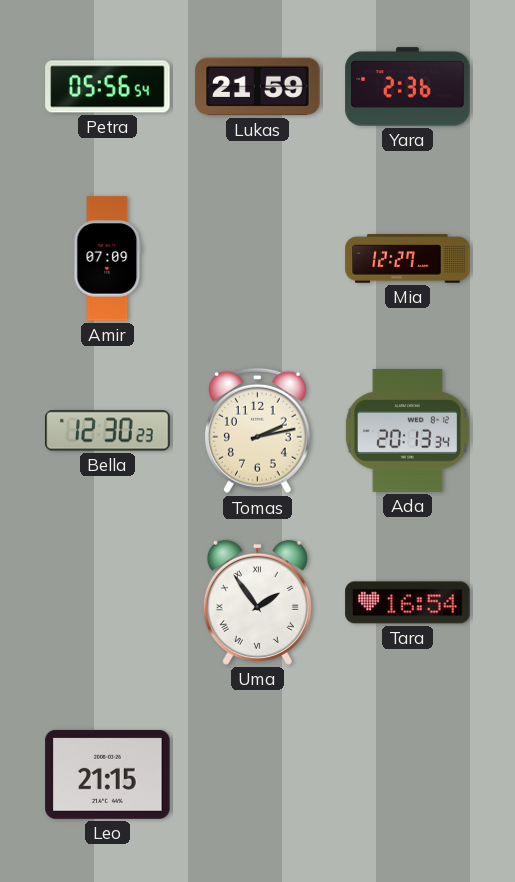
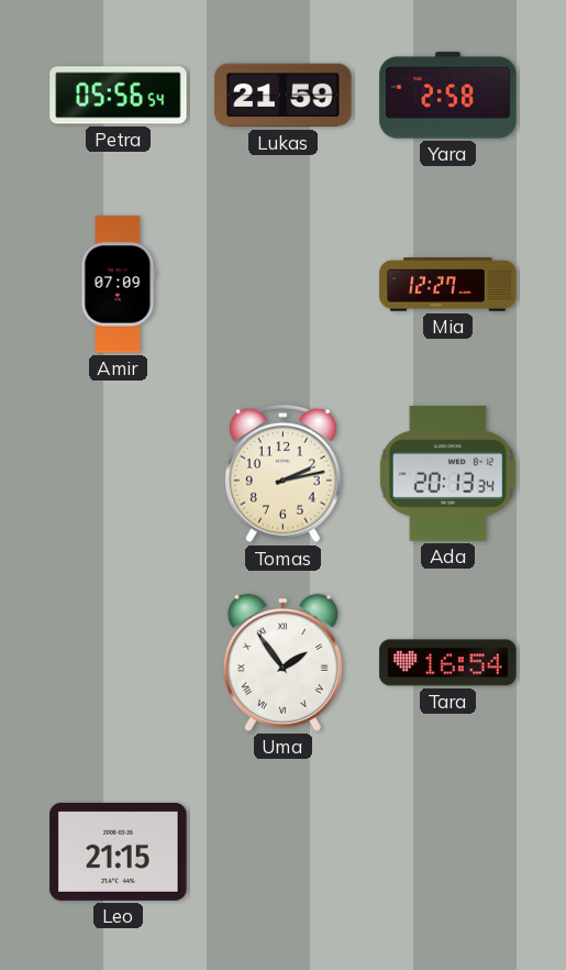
Yara: 2:36 -> 2:58 (448, 96)
Bella: 12:30 -> none (108, 431)
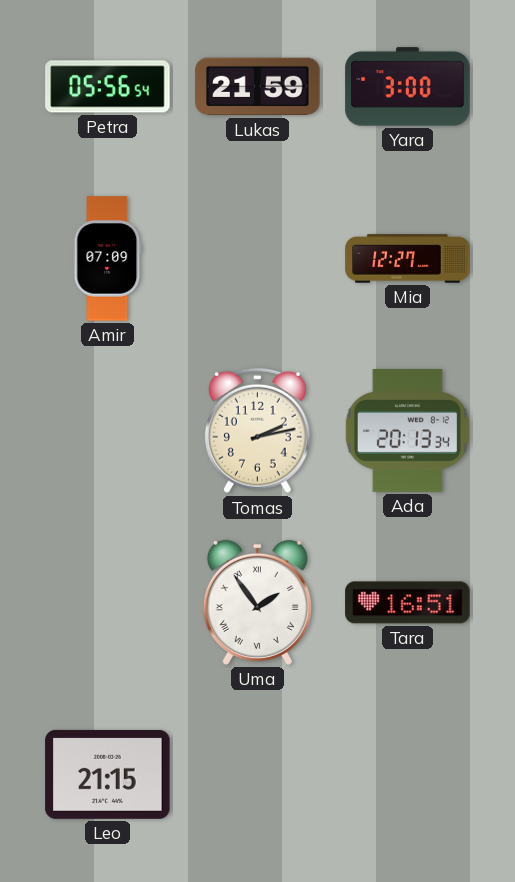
Yara: 2:58 -> 3:00 (408, 87)
Tara: 16:54 -> 16:51 (408, 603)
